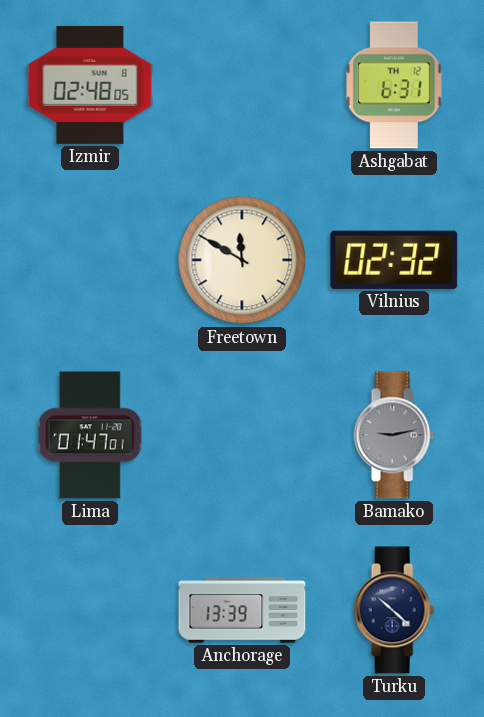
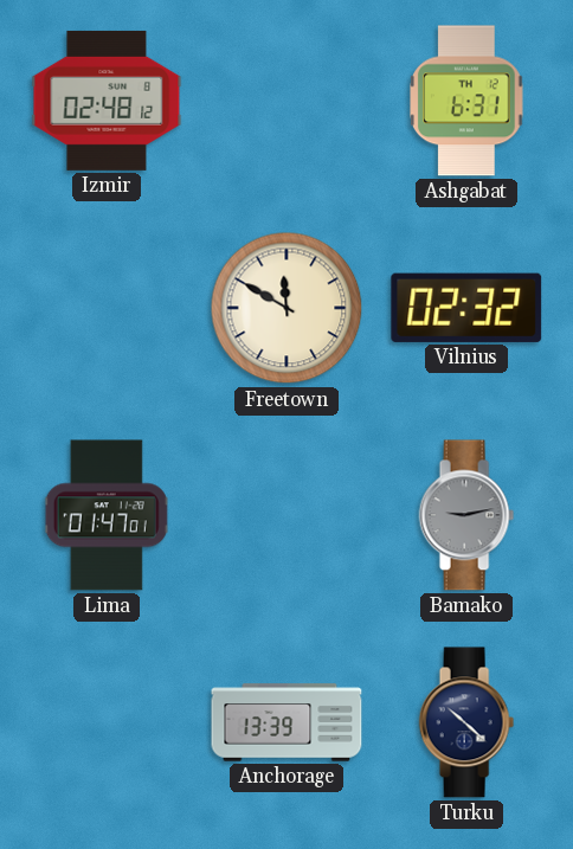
Izmir: 02:48:05 -> 02:48:12 (107, 101)
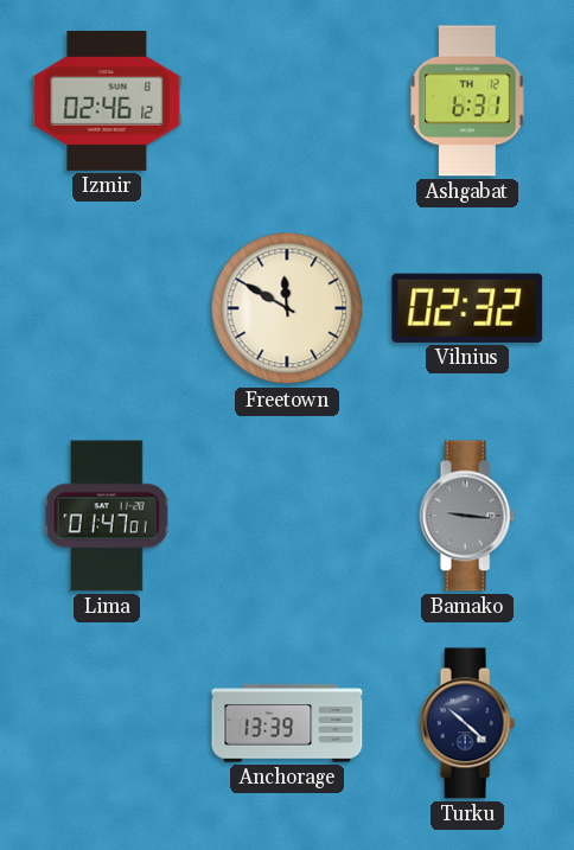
Izmir: 02:48 -> 02:46 (107, 101)
Bamako: 9:13 -> 9:16 (467, 516)
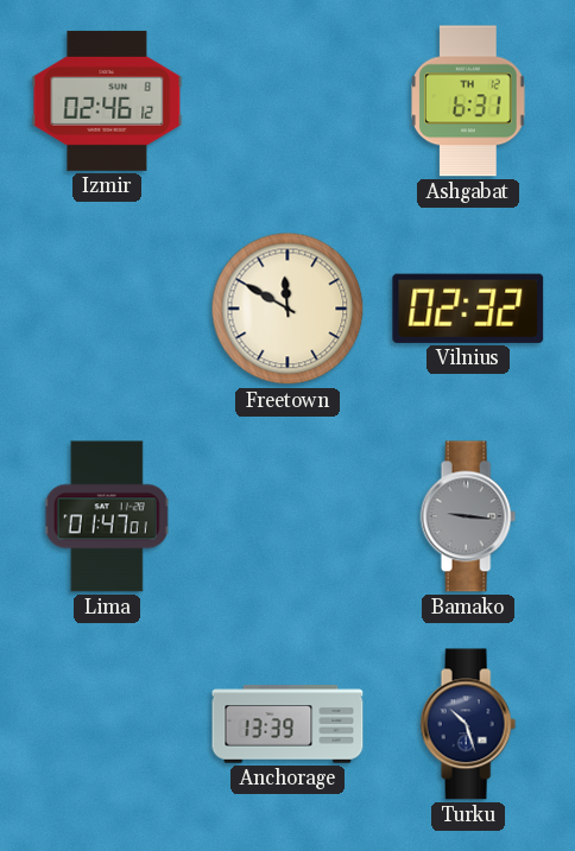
Turku: 10:22 -> 10:27 (468, 724)
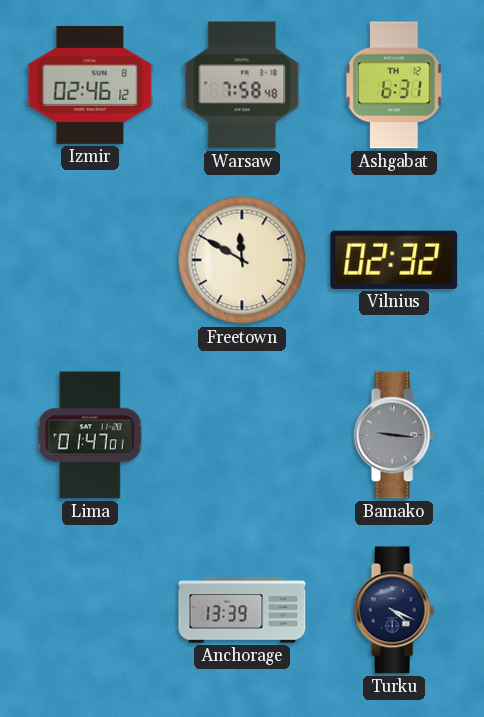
Warsaw: none -> 7:58 (242, 85)
Turku: 10:27 -> 4:19 (394, 610)
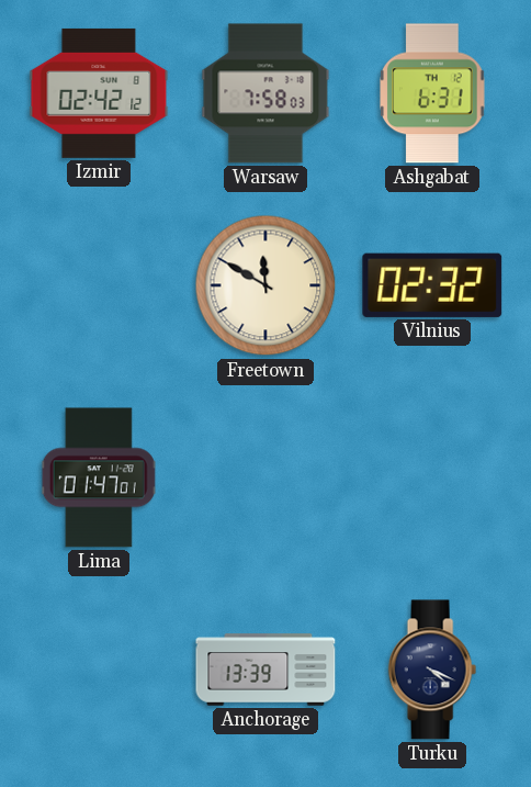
Izmir: 02:46 -> 02:42 (99, 93)
Warsaw: 7:58:48 -> 7:58:03 (265, 93)
Bamako: 9:16 -> none (394, 435)
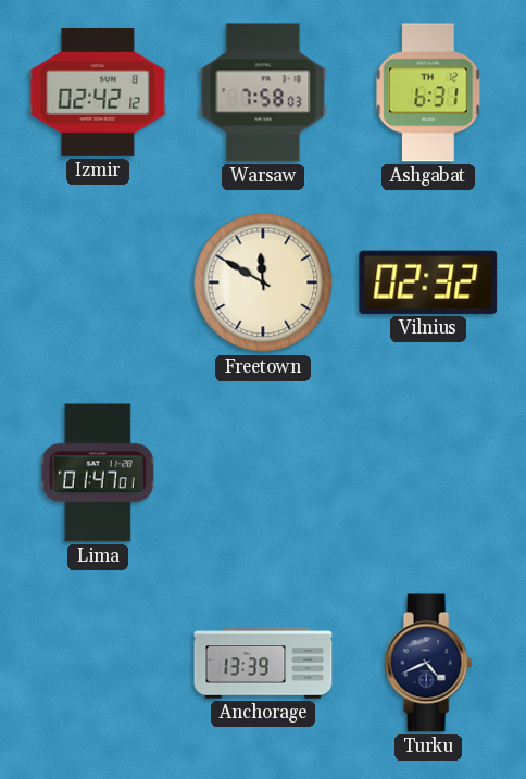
Turku: 4:19 -> 4:41 (428, 663)
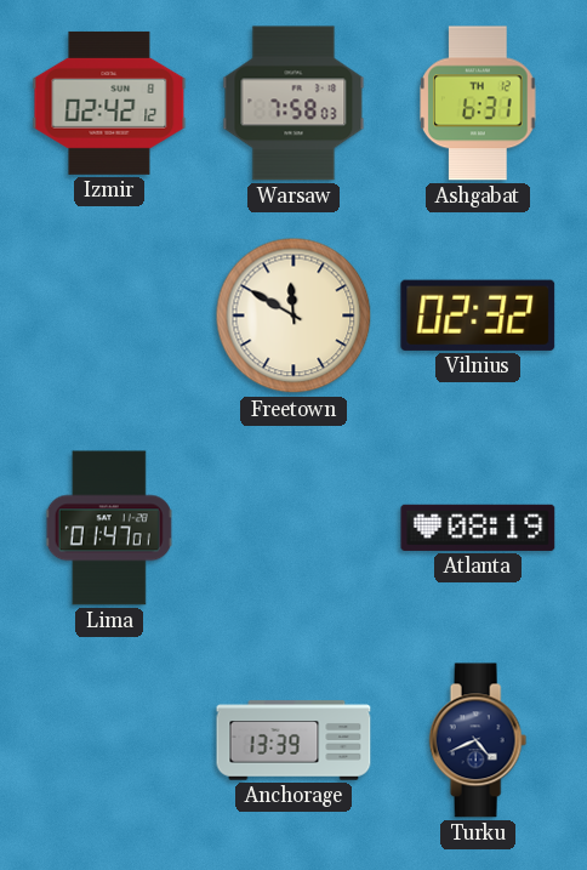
Atlanta: none -> 08:19 (478, 528)
